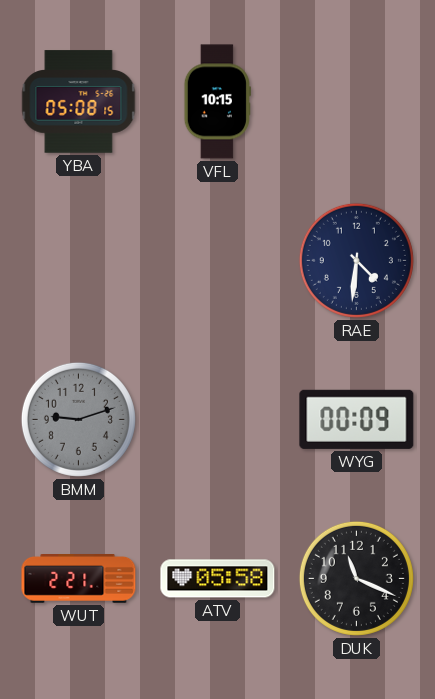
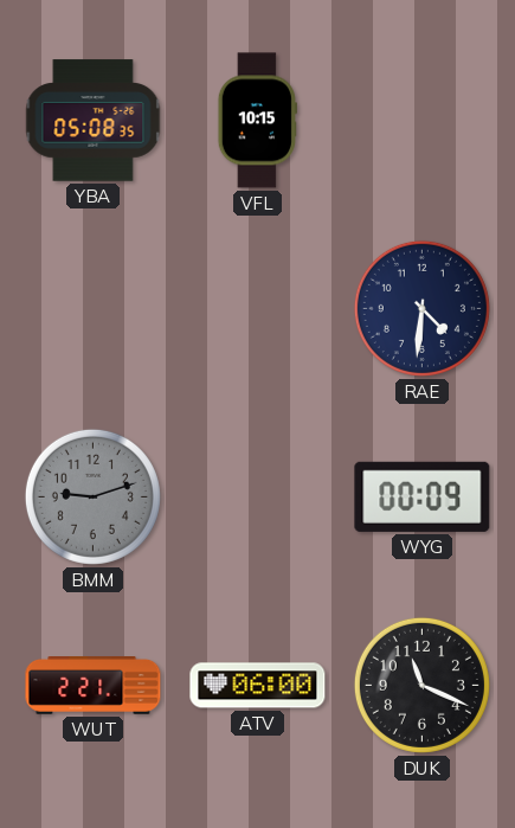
YBA: 05:08:15 -> 05:08:35 (94, 121)
ATV: 05:58 -> 06:00 (258, 686)
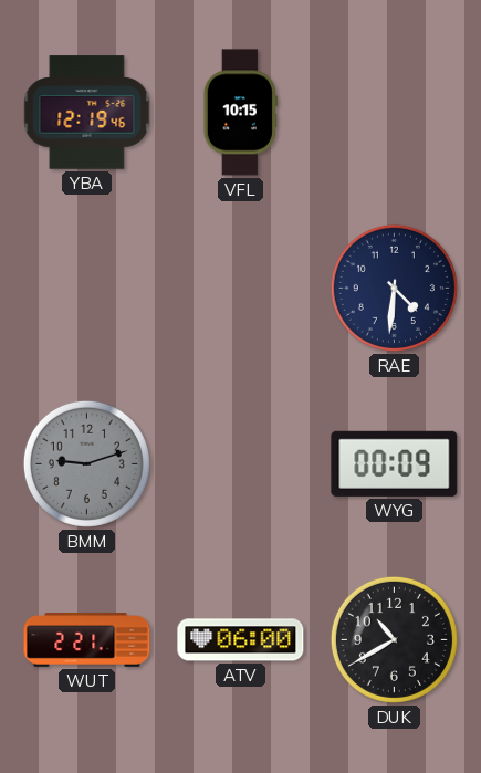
YBA: 05:08 -> 12:19 (87, 113)
DUK: 11:19 -> 10:40 (394, 639)
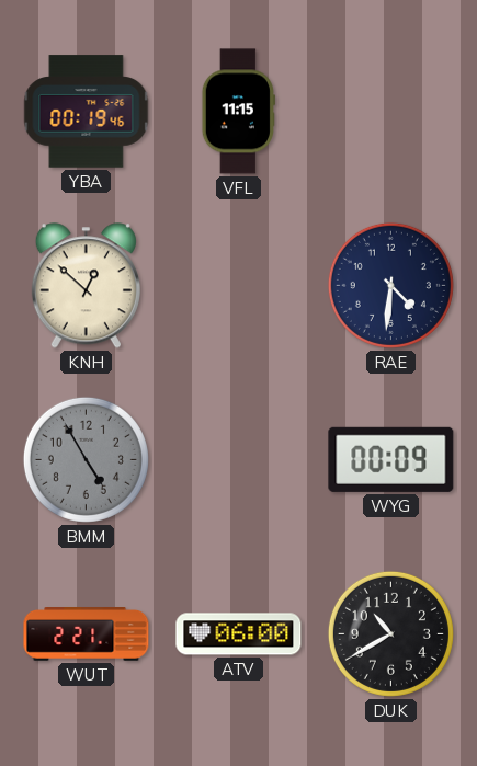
YBA: 12:19 -> 00:19 (87, 112)
VFL: 10:15 -> 11:15 (238, 112)
KNH: none -> 12:52 (86, 286)
BMM: 9:12 -> 4:55 (86, 459)
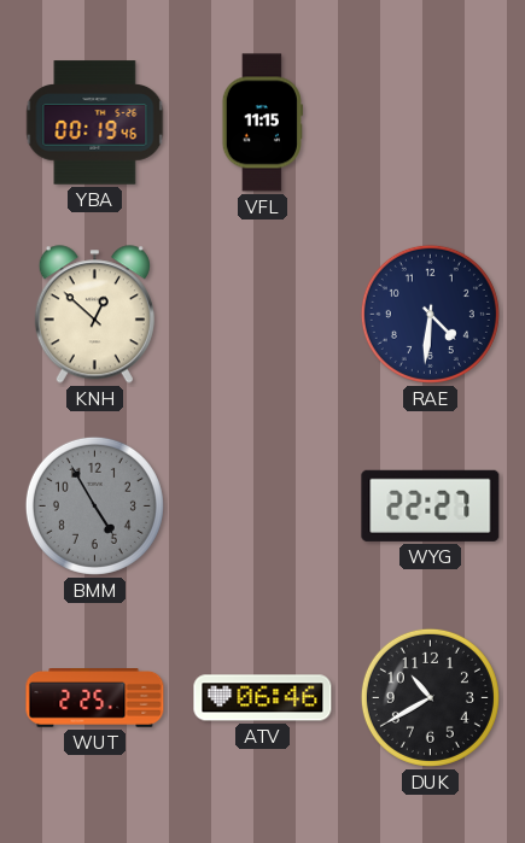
WYG: 00:09 -> 22:27 (431, 505)
WUT: 2:21 -> 2:25 (95, 698)
ATV: 06:00 -> 06:46 (263, 698)
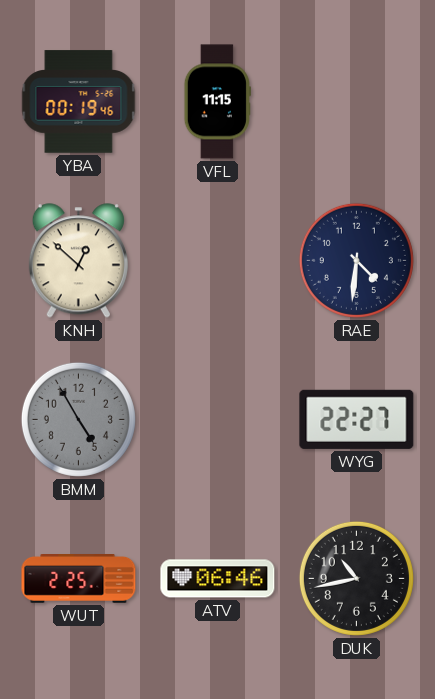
DUK: 10:40 -> 10:43 (356, 578)
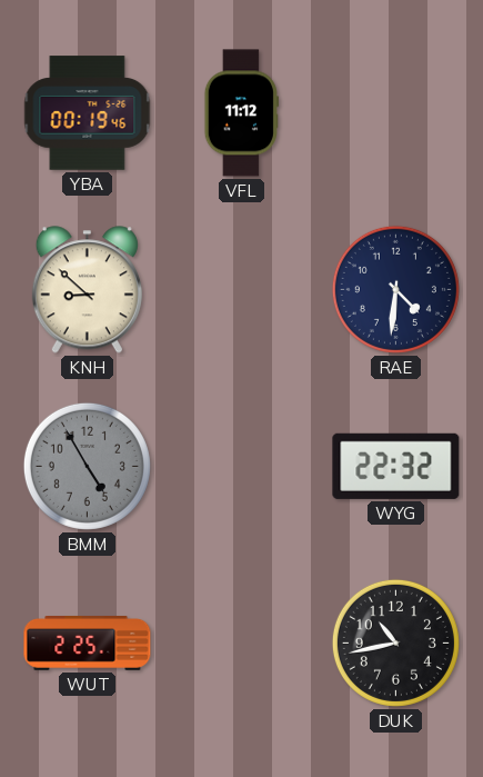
VFL: 11:15 -> 11:12 (241, 113)
KNH: 12:52 -> 8:52 (87, 290)
WYG: 22:27 -> 22:32 (396, 466)
ATV: 06:46 -> none (218, 579)
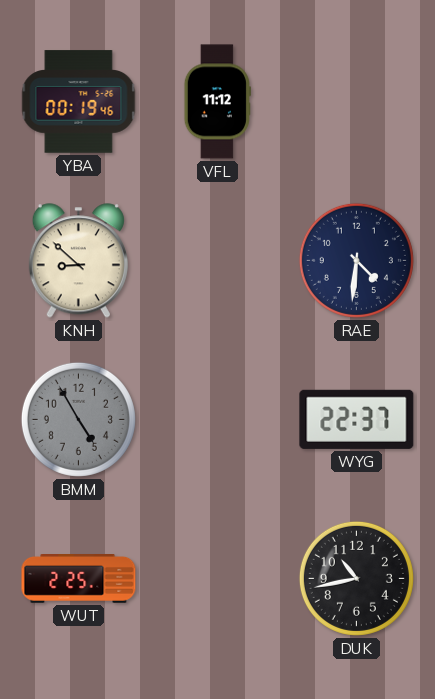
WYG: 22:32 -> 22:37 (357, 419)
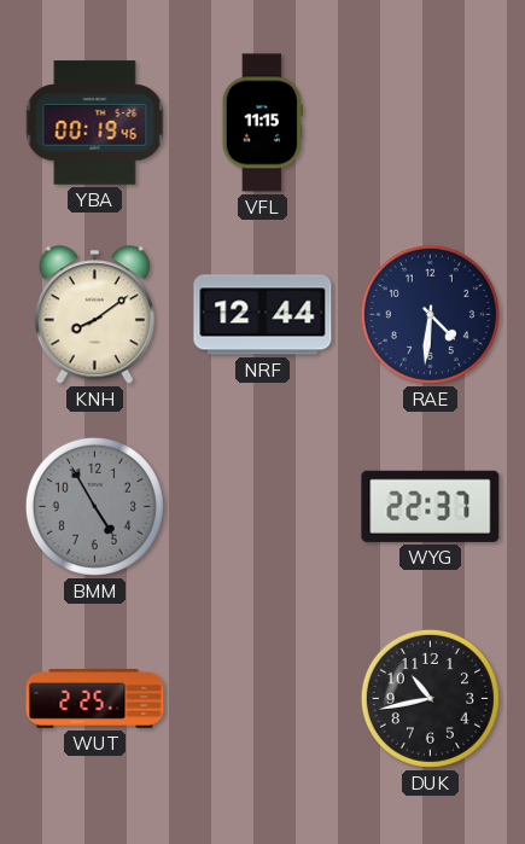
VFL: 11:12 -> 11:15 (262, 123)
KNH: 8:52 -> 8:09 (94, 315)
NRF: none -> 12:44 (263, 315)
